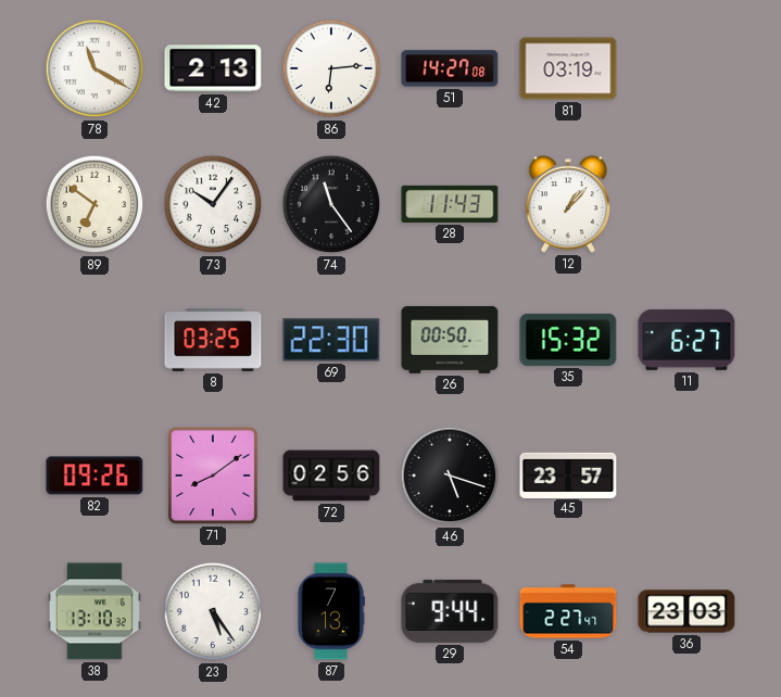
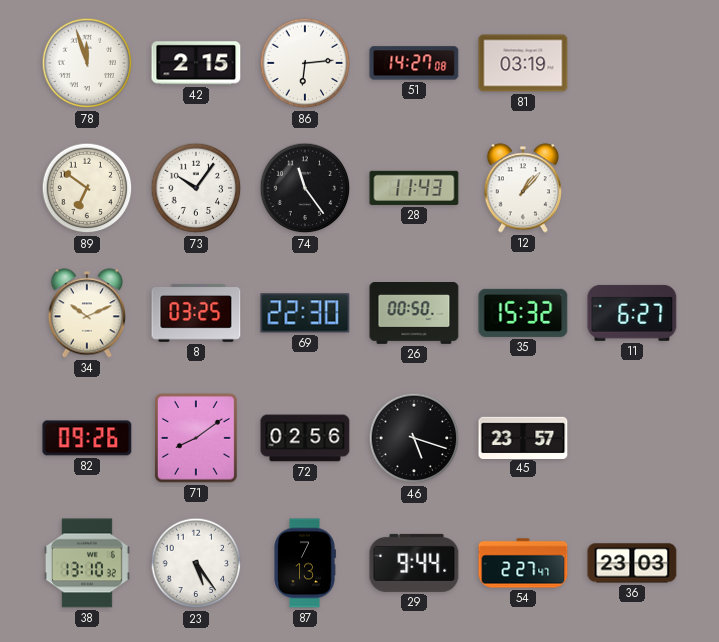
78: 11:20 -> 11:57 (87, 63)
42: 2:13 -> 2:15 (196, 63)
34: none -> 10:11 (87, 313)
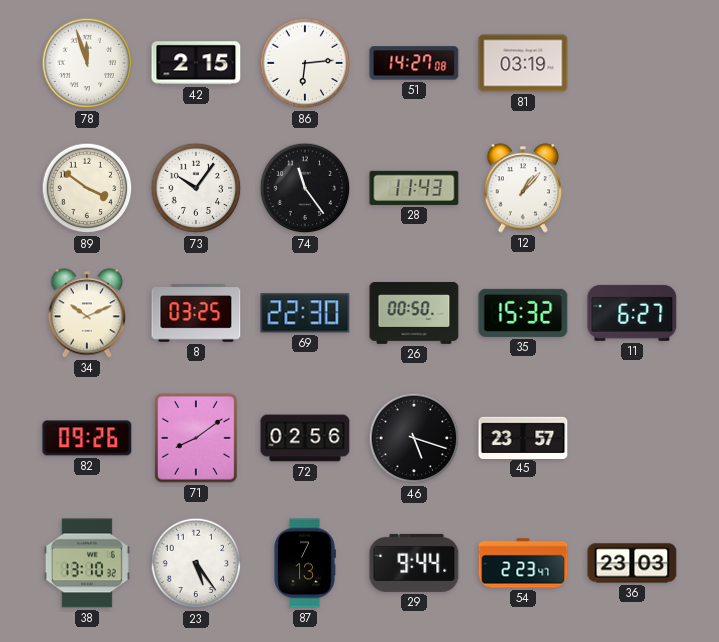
89: 6:51 -> 3:51 (87, 188)
54: 2:27 -> 2:23 (523, 563)
